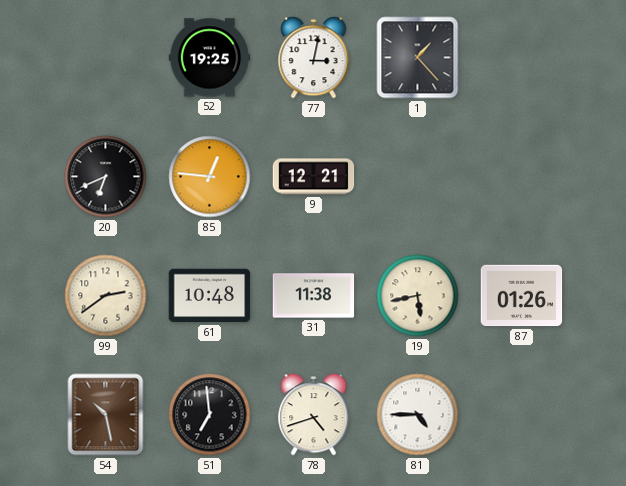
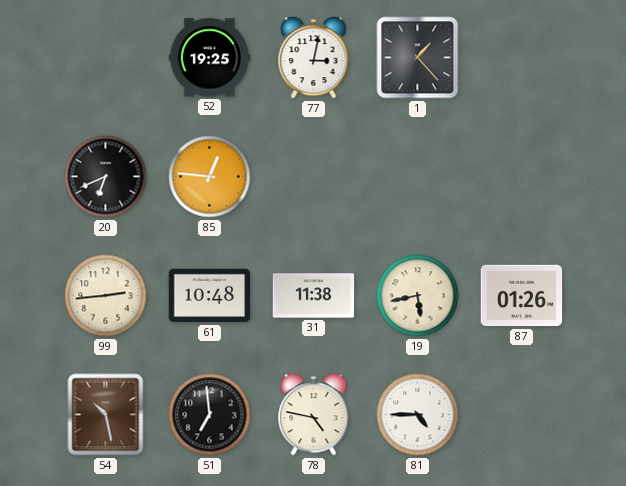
9: 12:21 -> none (314, 177)
99: 2:39 -> 2:44 (106, 296)
78: 4:42 -> 4:47 (314, 415)
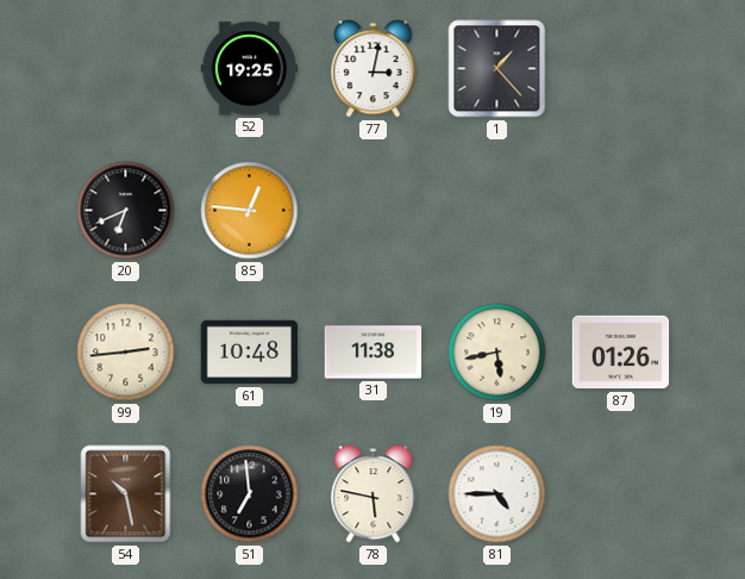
78: 4:47 -> 5:47 (374, 494)
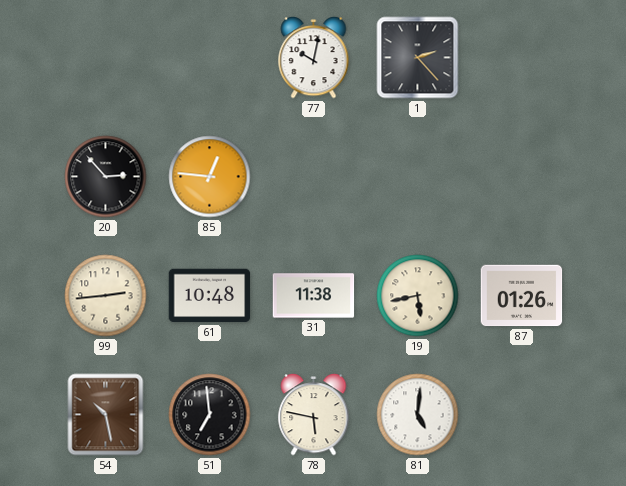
52: 19:25 -> none (250, 69)
77: 3:02 -> 10:02 (314, 58)
1: 1:23 -> 2:23 (418, 58)
20: 6:41 -> 2:53 (106, 177)
81: 4:45 -> 5:01 (418, 415)
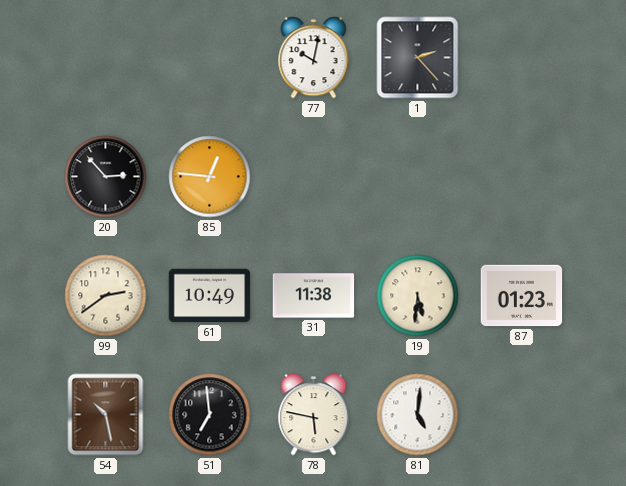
99: 2:44 -> 2:39 (106, 296)
61: 10:48 -> 10:49 (210, 296)
19: 5:43 -> 5:31 (418, 296)
87: 01:26 -> 01:23 (522, 296)
